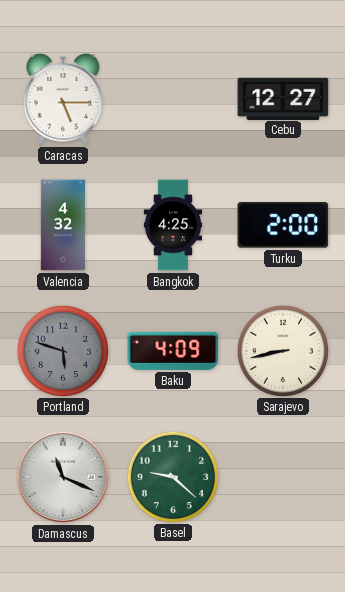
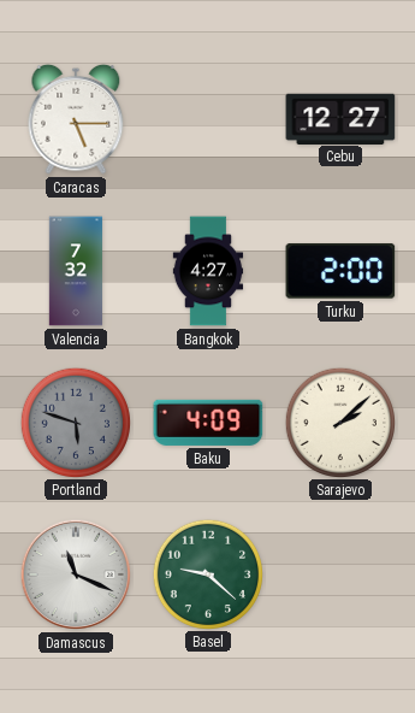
Valencia: 4:32 -> 7:32 (76, 271)
Bangkok: 4:25 -> 4:27 (208, 271)
Sarajevo: 8:43 -> 2:08 (339, 422)
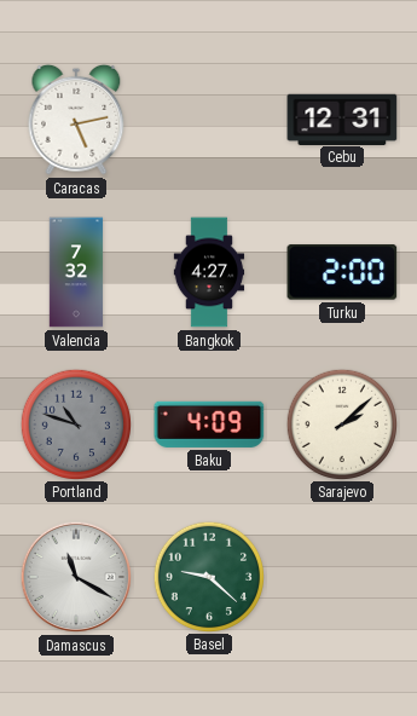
Caracas: 5:15 -> 5:13 (76, 120)
Cebu: 12:27 -> 12:31 (342, 119)
Portland: 5:48 -> 10:48 (75, 423)
Damascus: 11:19 -> 11:20 (76, 577)
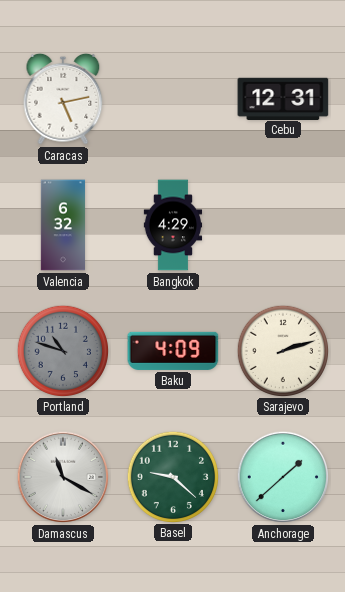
Valencia: 7:32 -> 6:32 (63, 225)
Bangkok: 4:27 -> 4:29 (173, 225)
Turku: 2:00 -> none (342, 272)
Sarajevo: 2:08 -> 2:12 (282, 350)
Anchorage: none -> 1:38 (283, 477)
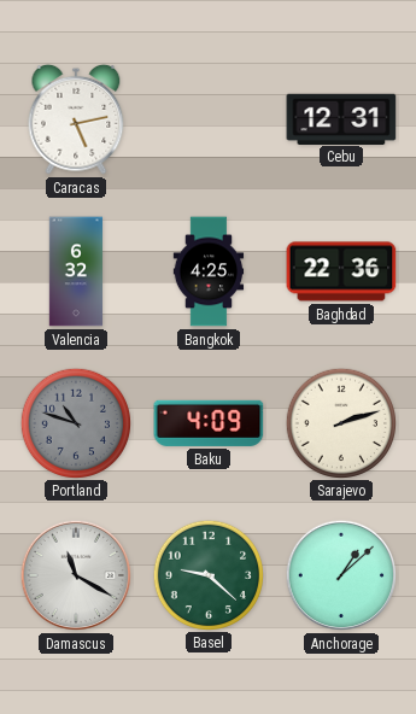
Bangkok: 4:29 -> 4:25 (209, 271)
Baghdad: none -> 22:36 (341, 271)
Anchorage: 1:38 -> 1:08 (341, 575)
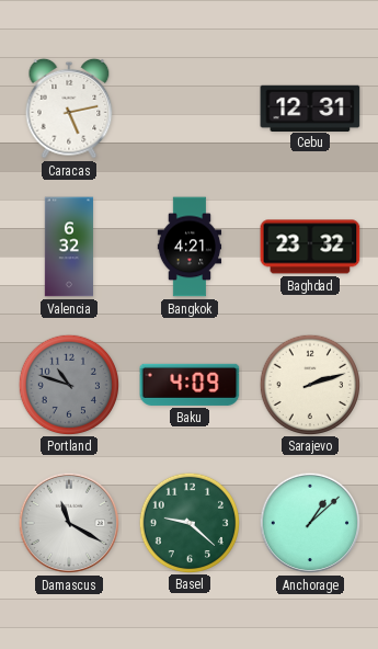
Bangkok: 4:25 -> 4:21 (190, 247)
Baghdad: 22:36 -> 23:32 (310, 247)
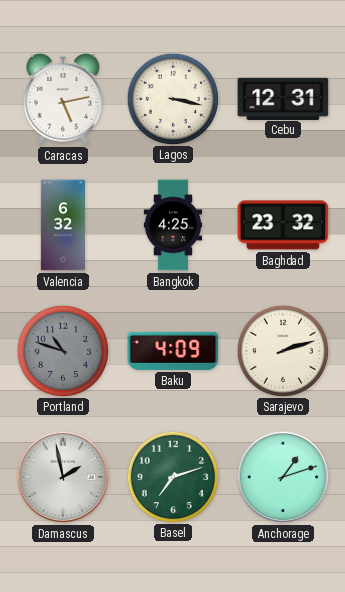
Lagos: none -> 3:17 (172, 98)
Bangkok: 4:21 -> 4:25 (173, 225)
Damascus: 11:20 -> 1:58 (63, 477)
Basel: 9:22 -> 7:12 (172, 476)
Anchorage: 1:08 -> 1:12 (283, 477)
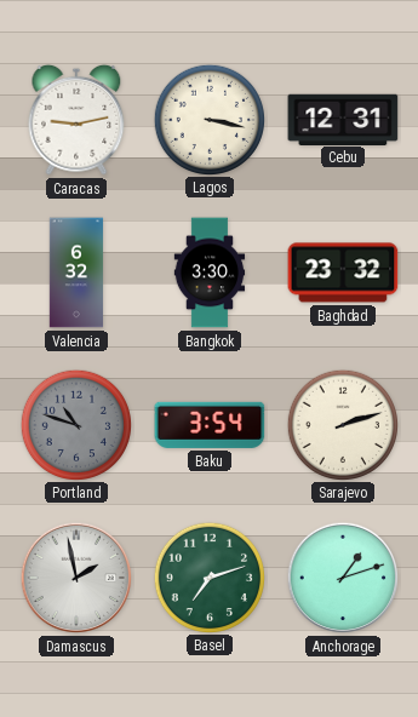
Caracas: 5:13 -> 9:13 (76, 120)
Bangkok: 4:25 -> 3:30 (210, 273)
Baku: 4:09 -> 3:54 (210, 425)
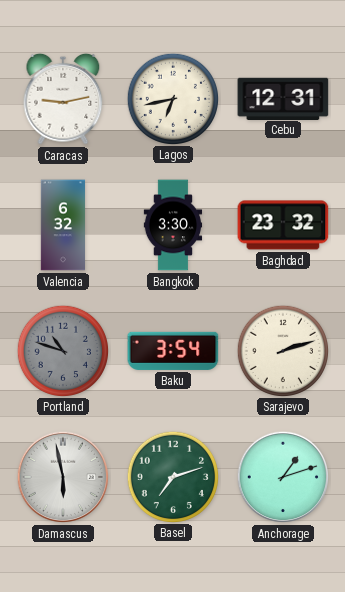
Lagos: 3:17 -> 6:43 (172, 98)
Damascus: 1:58 -> 5:58 (63, 477)
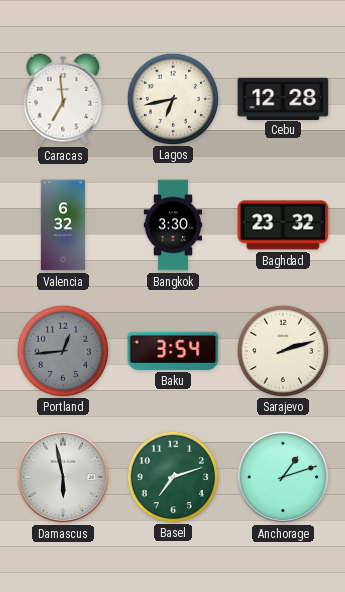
Caracas: 9:13 -> 6:59 (63, 99)
Cebu: 12:31 -> 12:28 (283, 98)
Portland: 10:48 -> 12:44 (62, 350)
